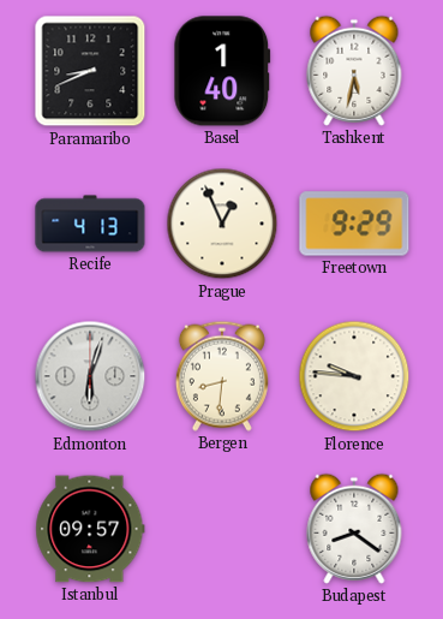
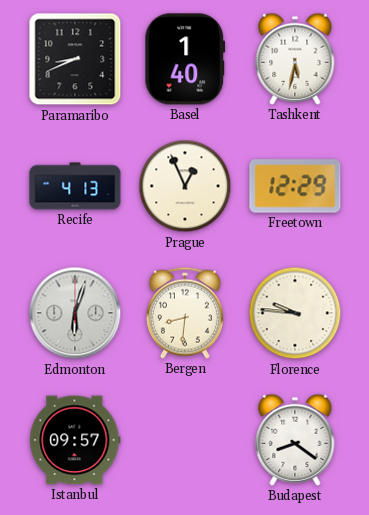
Freetown: 9:29 -> 12:29 (295, 186)
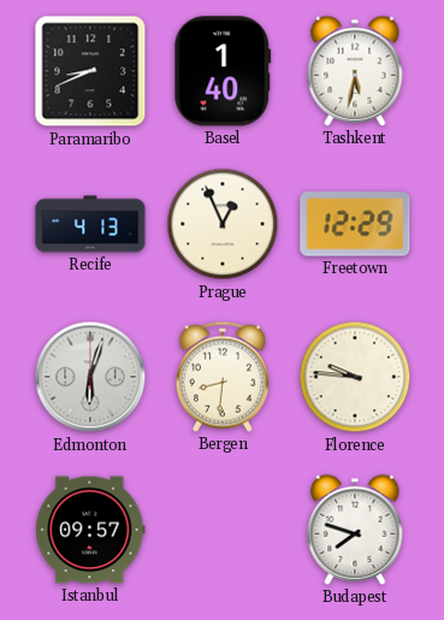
Budapest: 8:21 -> 7:48 (355, 530)
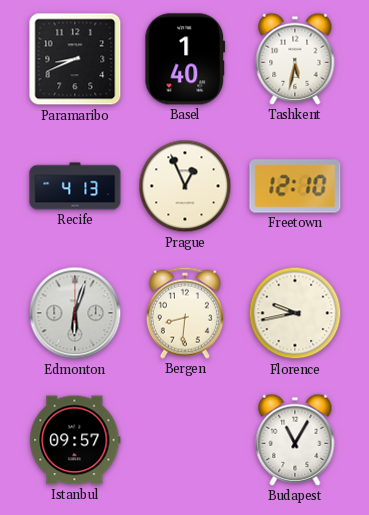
Freetown: 12:29 -> 12:10 (295, 186)
Florence: 9:46 -> 9:43 (295, 313)
Budapest: 7:48 -> 11:05 (295, 440)
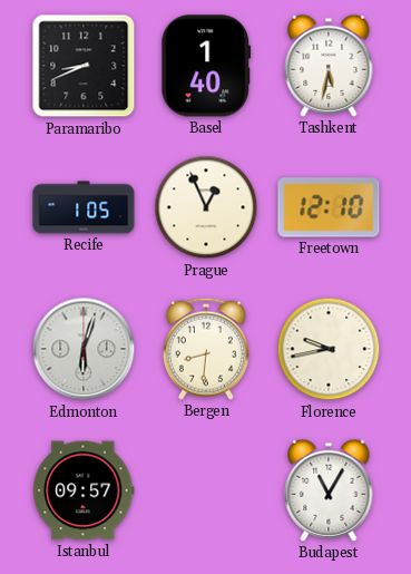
Recife: 4:13 -> 1:05 (84, 207)
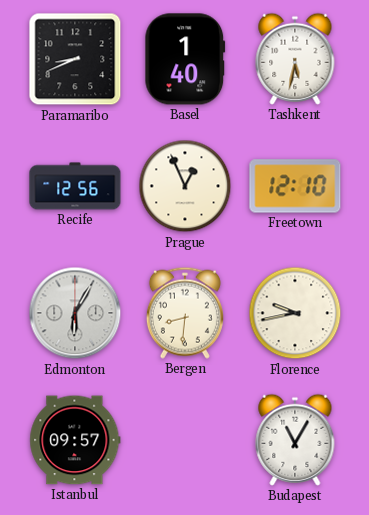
Recife: 1:05 -> 12:56 (75, 186)
Edmonton: 6:03 -> 6:05 (75, 313)
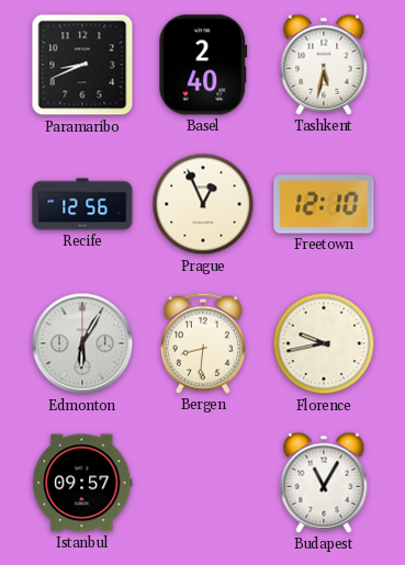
Basel: 1:40 -> 2:40 (203, 65)
